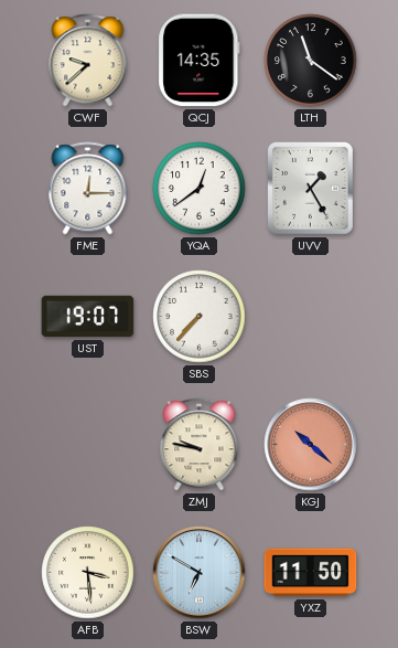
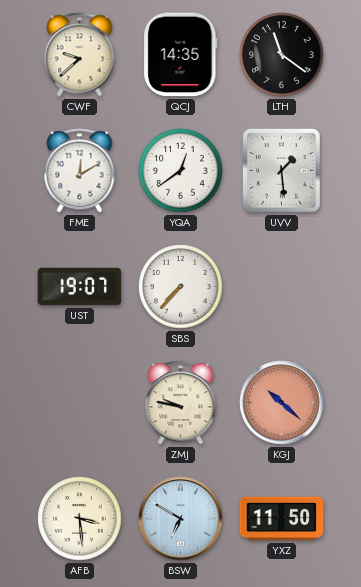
FME: 12:15 -> 12:10 (80, 171)
UVV: 1:25 -> 1:29 (282, 171)
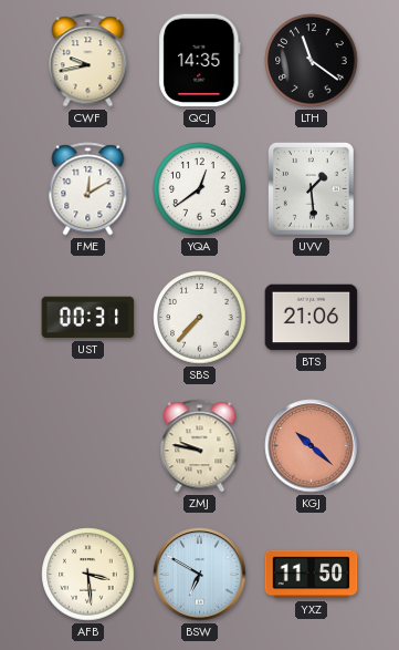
CWF: 9:38 -> 9:43 (88, 61)
UST: 19:07 -> 00:31 (88, 318)
BTS: none -> 21:06 (312, 318)
